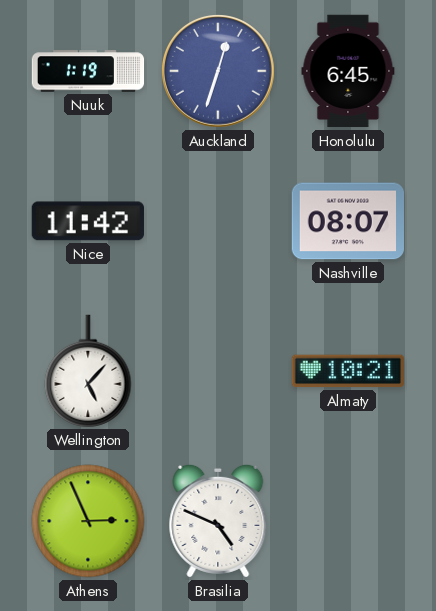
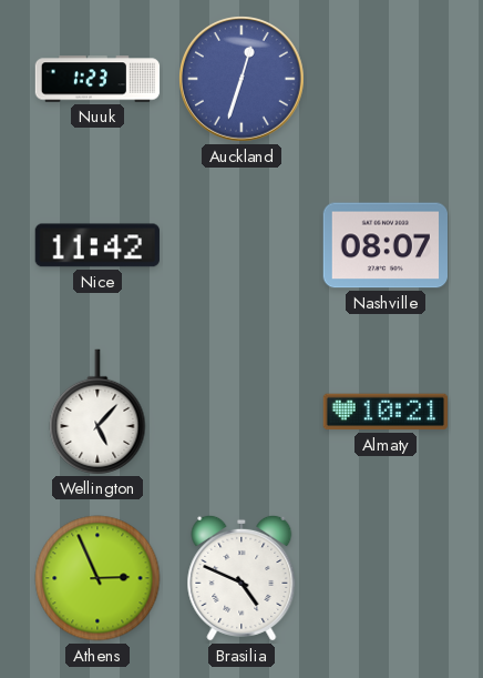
Nuuk: 1:19 -> 1:23 (97, 79)
Honolulu: 6:45 -> none (348, 71)
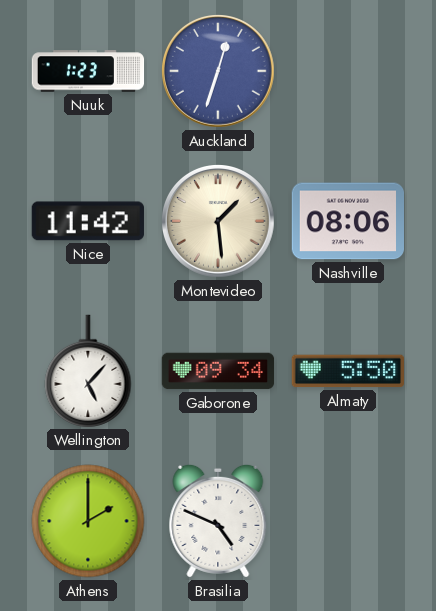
Montevideo: none -> 1:29 (219, 222)
Nashville: 08:07 -> 08:06 (347, 221)
Gaborone: none -> 09:34 (218, 371)
Almaty: 10:21 -> 5:50 (347, 371)
Athens: 2:56 -> 2:00 (88, 521)
